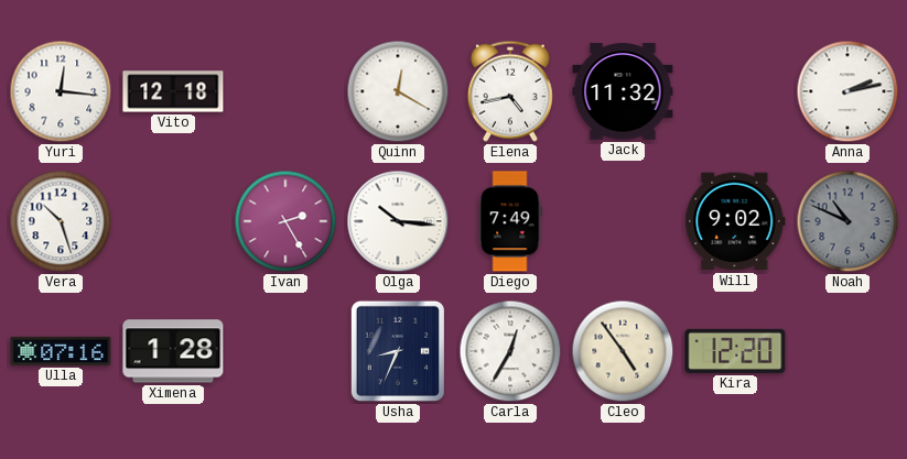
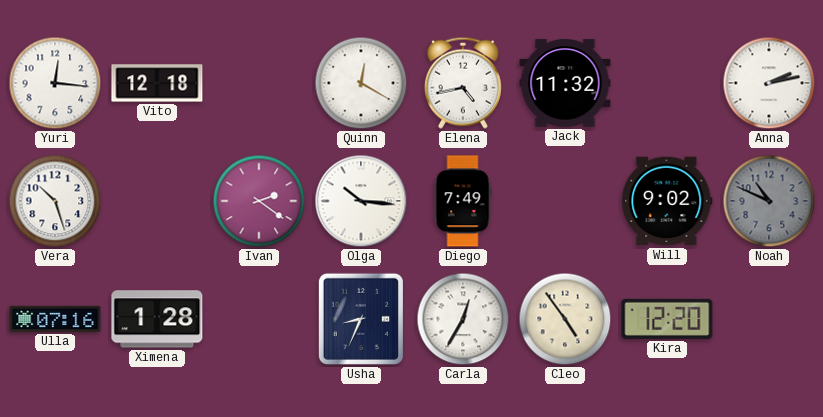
Ivan: 2:25 -> 2:21 (259, 201)
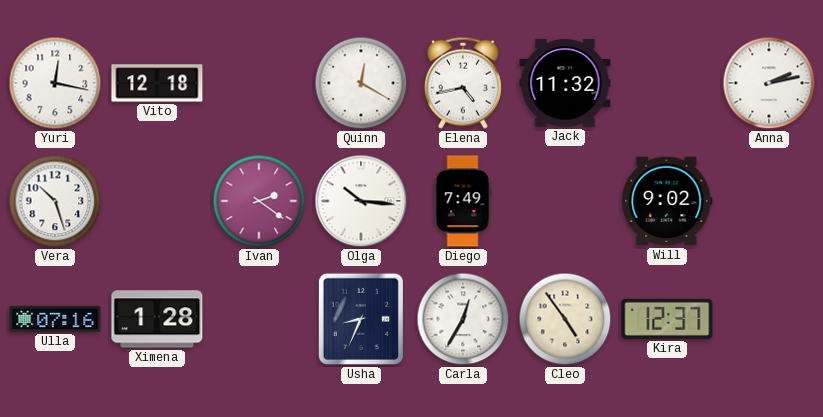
Yuri: 12:16 -> 12:17 (55, 83)
Noah: 10:49 -> none (769, 201)
Kira: 12:20 -> 12:37 (667, 319)
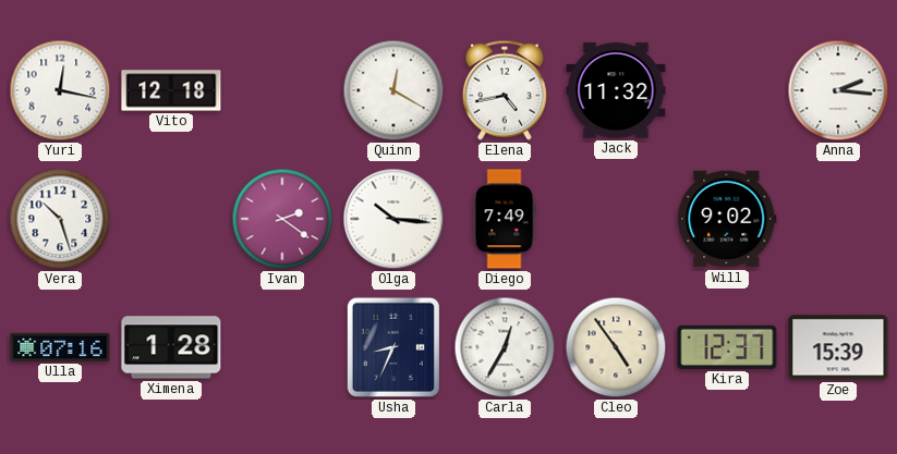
Anna: 2:13 -> 2:16 (838, 90)
Zoe: none -> 15:39 (838, 347)
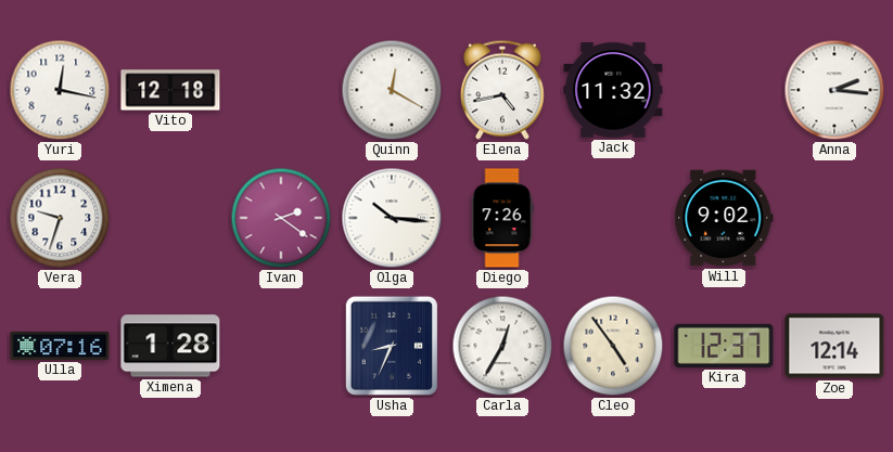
Vera: 10:27 -> 9:33 (60, 218)
Diego: 7:49 -> 7:26 (502, 218)
Zoe: 15:39 -> 12:14 (834, 346)
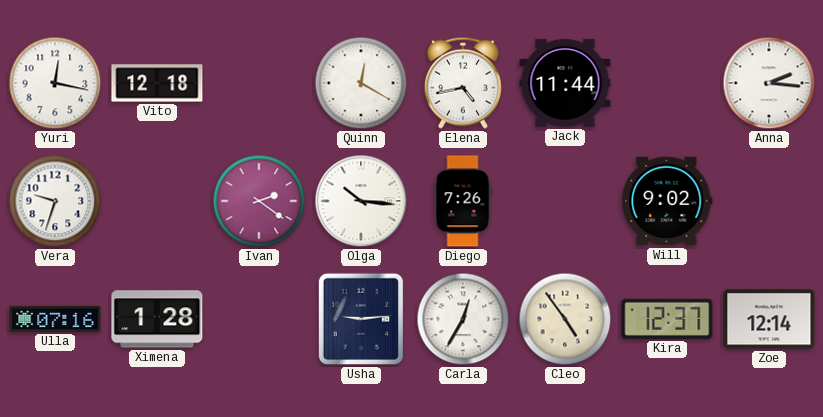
Jack: 11:32 -> 11:44 (565, 83)
Usha: 8:34 -> 9:14 (361, 319)
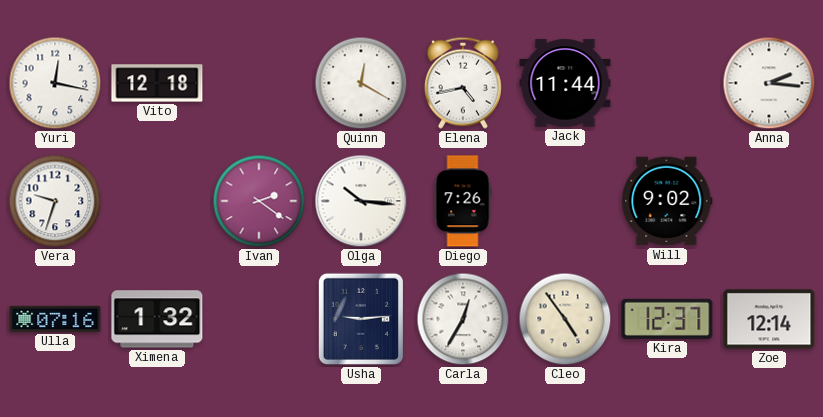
Ximena: 1:28 -> 1:32 (157, 319)
